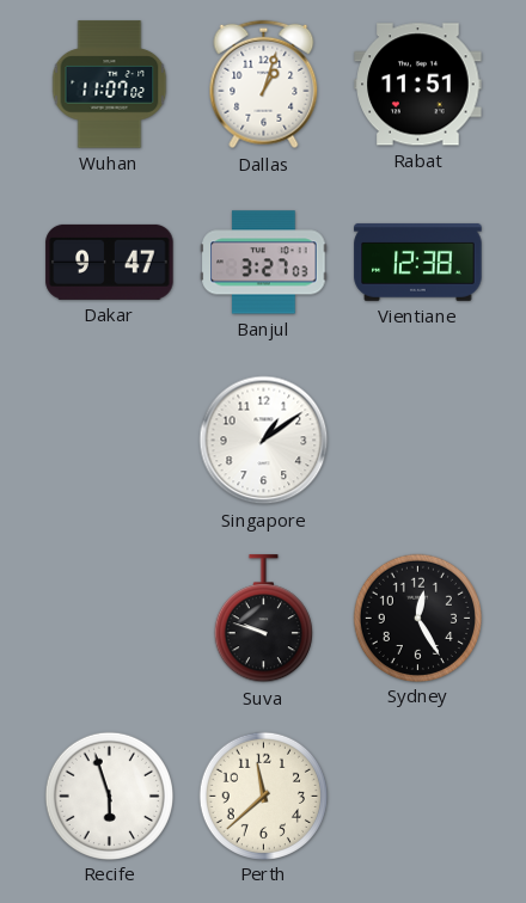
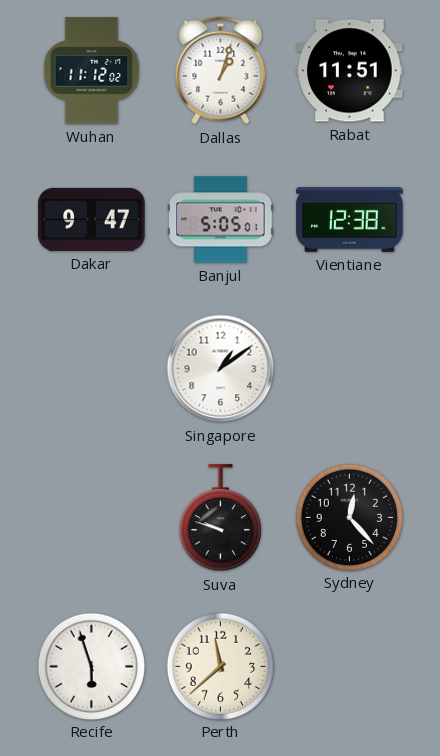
Wuhan: 11:07 -> 11:12 (92, 71)
Banjul: 3:27 -> 5:05 (221, 220)
Sydney: 12:25 -> 12:23 (349, 517)
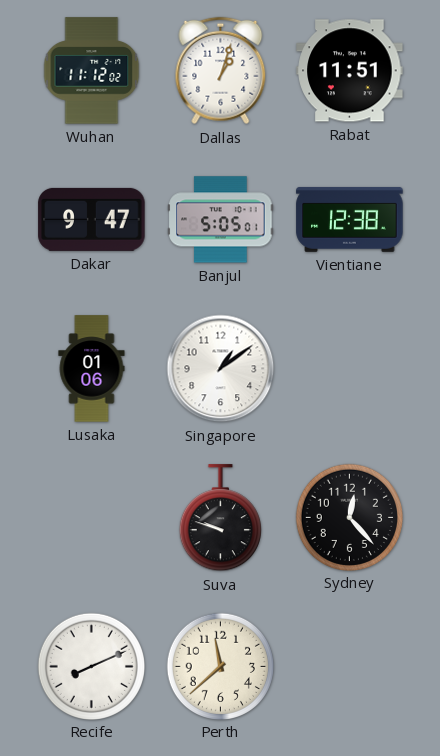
Lusaka: none -> 01:06 (92, 369)
Recife: 5:57 -> 8:11 (91, 666)
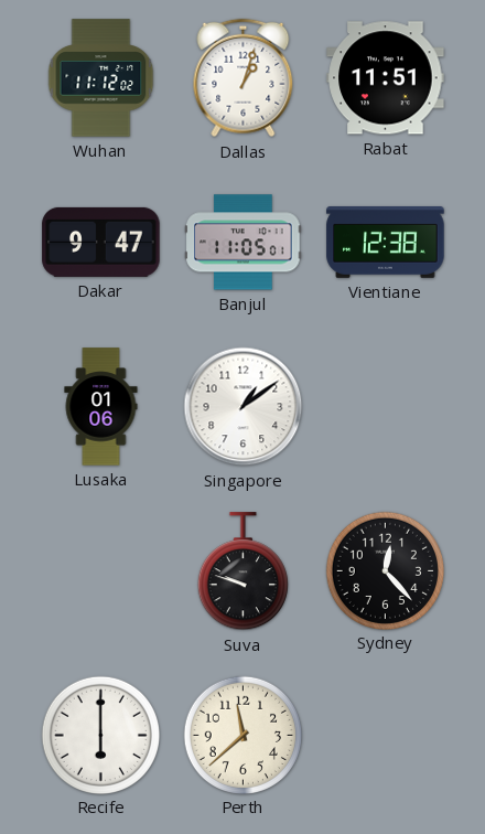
Banjul: 5:05 -> 11:05 (244, 243)
Recife: 8:11 -> 6:00 (100, 735)
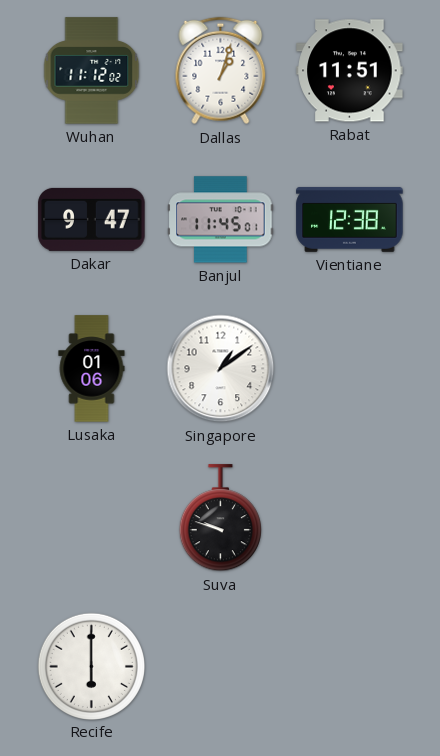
Banjul: 11:05 -> 11:45 (221, 220)
Sydney: 12:23 -> none (385, 570)
Perth: 11:38 -> none (242, 735)
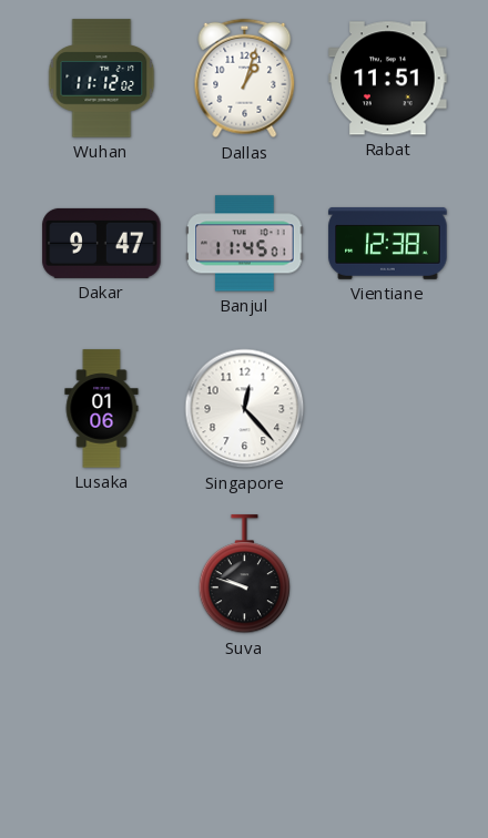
Singapore: 1:09 -> 12:23 (245, 409)
Recife: 6:00 -> none (91, 666)
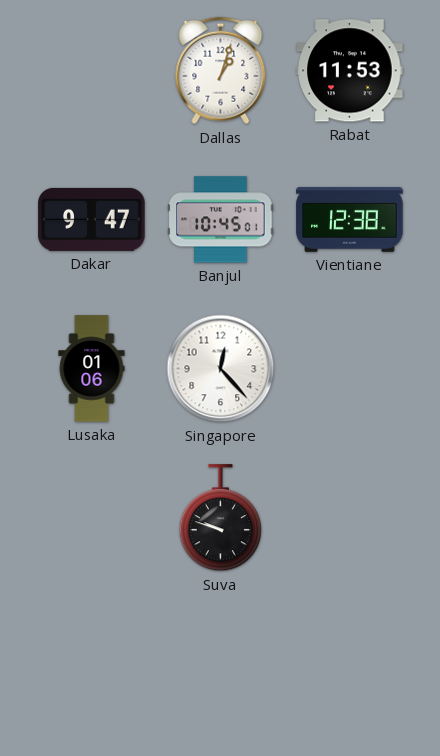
Wuhan: 11:12 -> none (102, 79)
Rabat: 11:51 -> 11:53 (350, 71)
Banjul: 11:45 -> 10:45 (221, 220)
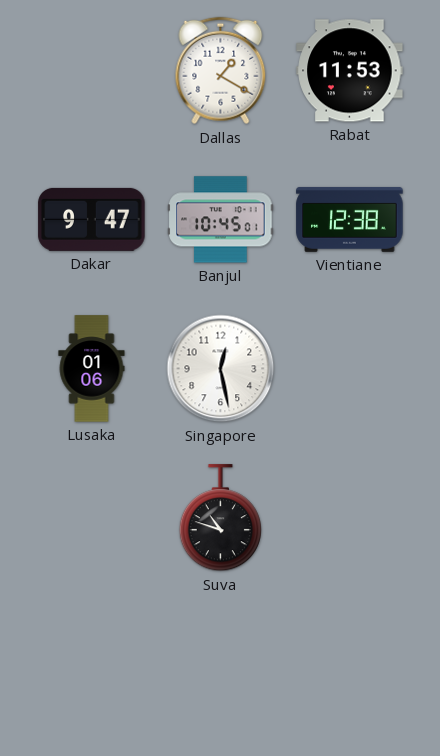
Dallas: 1:03 -> 1:20 (221, 71)
Singapore: 12:23 -> 12:28 (221, 369)
Suva: 9:48 -> 10:48 (220, 518)
